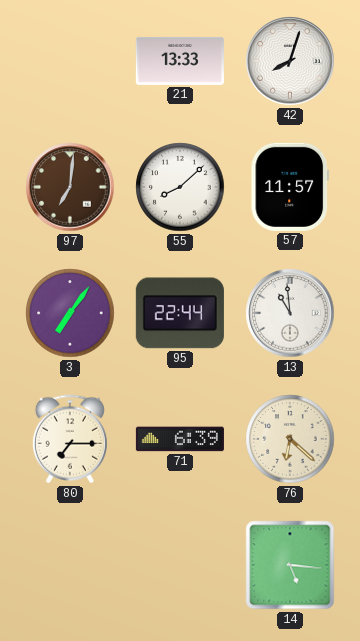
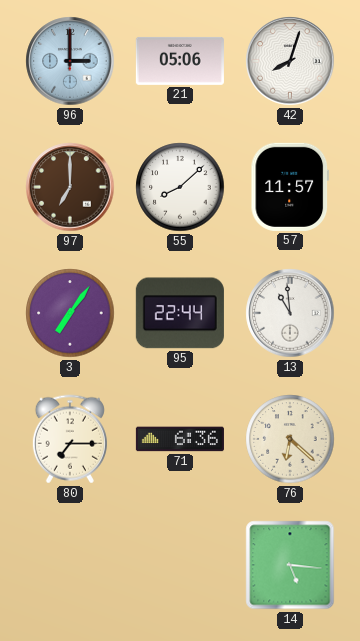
96: none -> 3:00 (70, 61)
21: 13:33 -> 05:06 (180, 61)
97: 7:01 -> 7:00 (70, 187)
71: 6:39 -> 6:36 (180, 439)
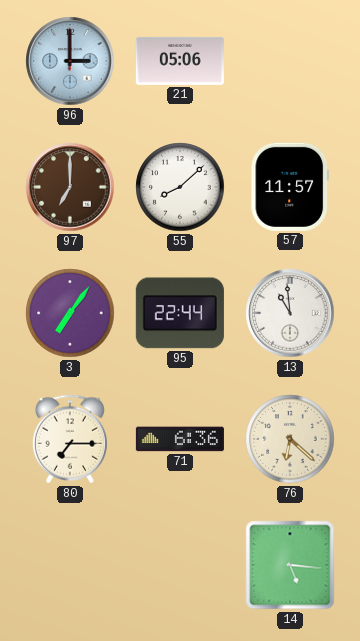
42: 8:03 -> none (290, 61)
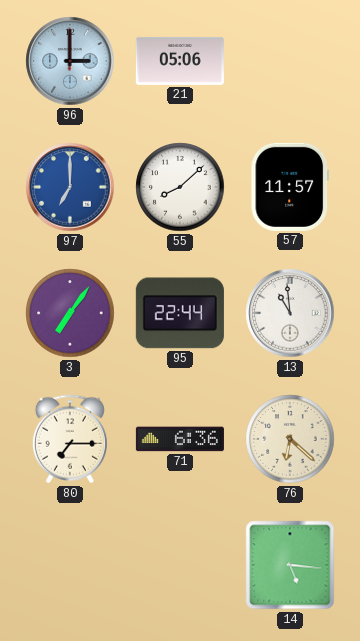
97 dial: brown -> blue (70, 187)
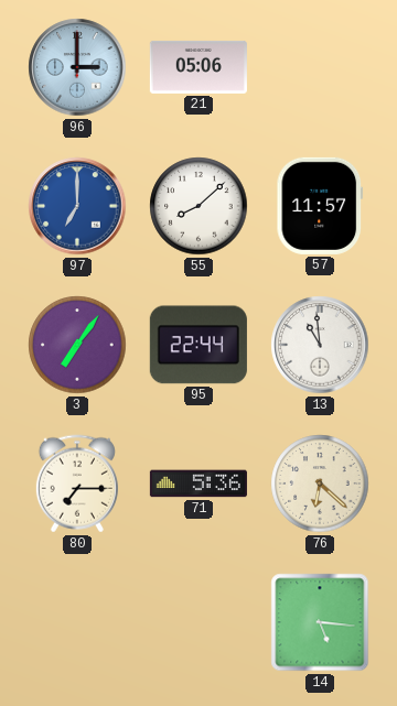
71: 6:36 -> 5:36 (198, 484)
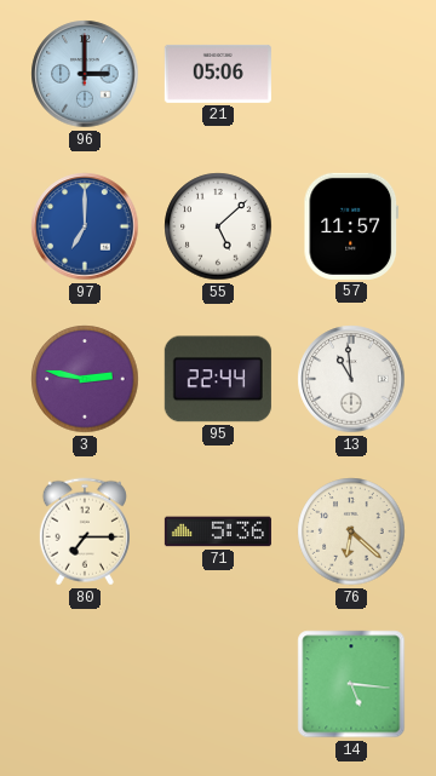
55: 8:08 -> 5:08 (218, 226)
3: 7:06 -> 2:47 (85, 379)
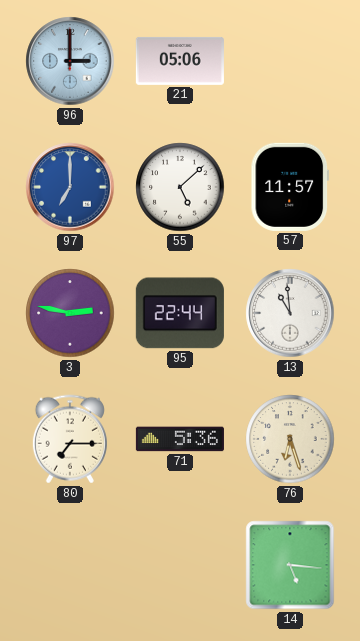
76: 6:22 -> 6:27 (290, 439)
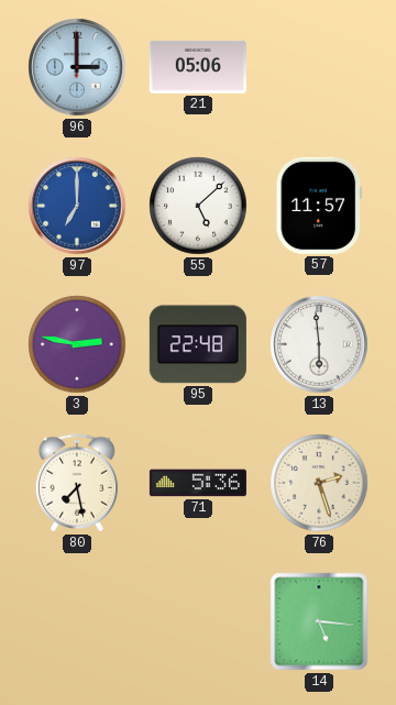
95: 22:44 -> 22:48 (198, 344)
13: 10:59 -> 5:59 (319, 344)
80: 7:15 -> 7:28 (77, 483)
76: 6:27 -> 2:27 (319, 483)
